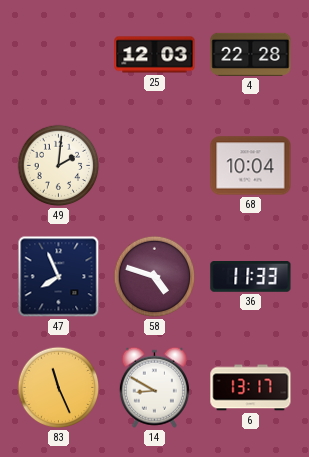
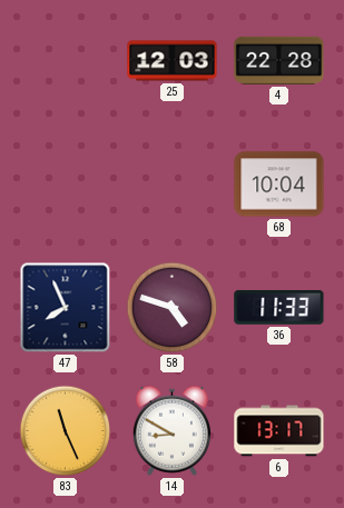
49: 2:01 -> none (59, 166)
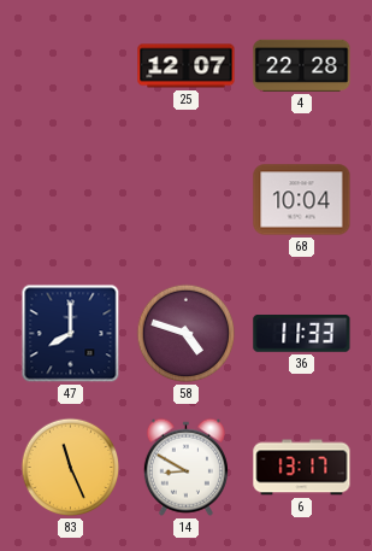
25: 12:03 -> 12:07 (187, 66)
47: 7:56 -> 8:00 (71, 334)
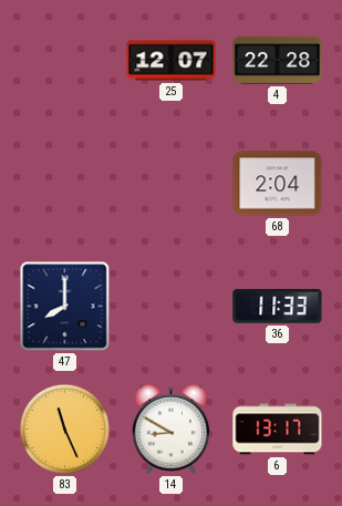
68: 10:04 -> 2:04 (278, 184)
58: 4:48 -> none (187, 334)
